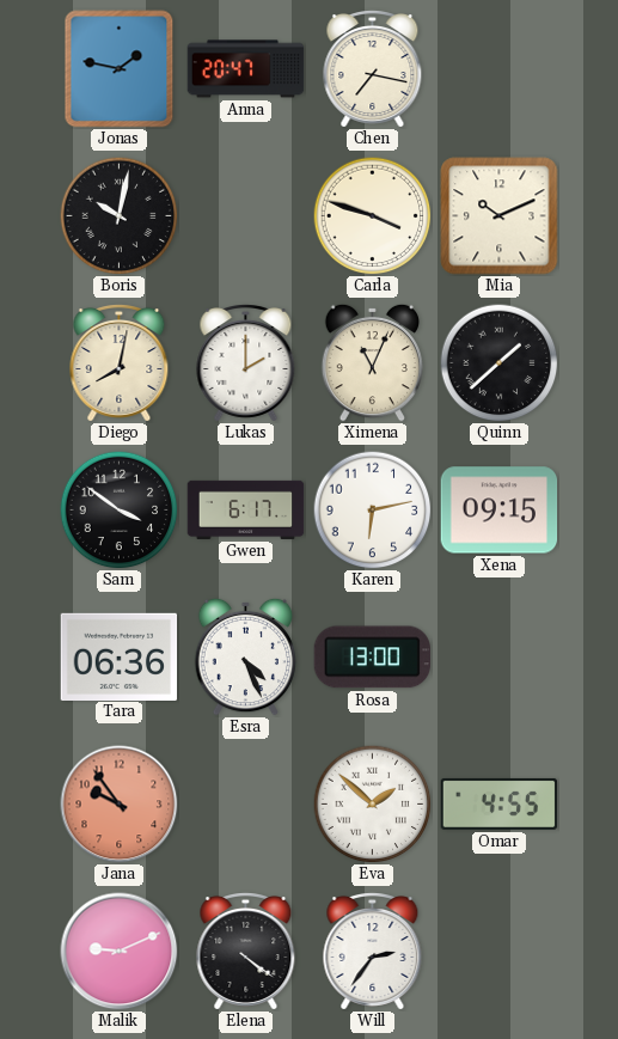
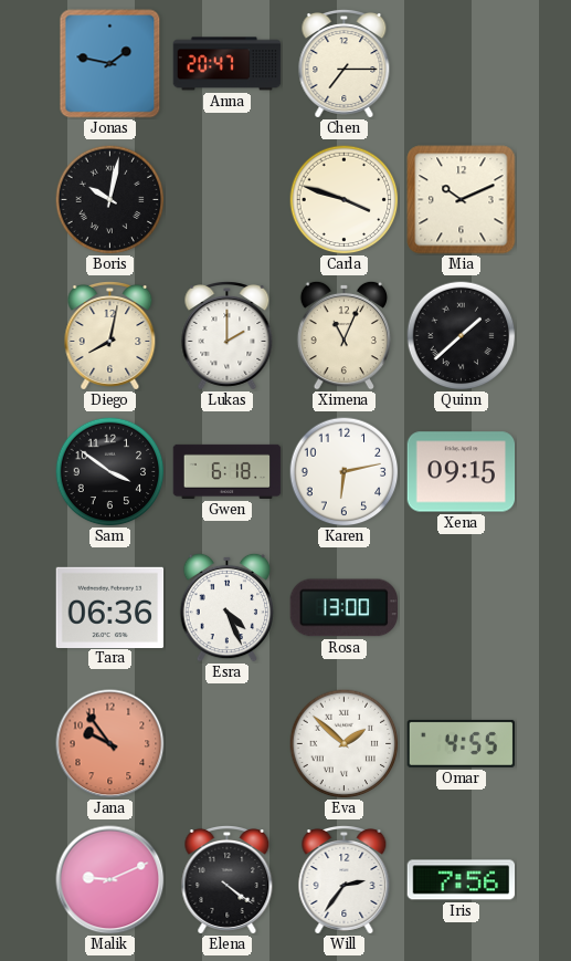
Chen: 7:17 -> 7:15 (345, 64)
Gwen: 6:17 -> 6:18 (228, 471)
Iris: none -> 7:56 (462, 880)
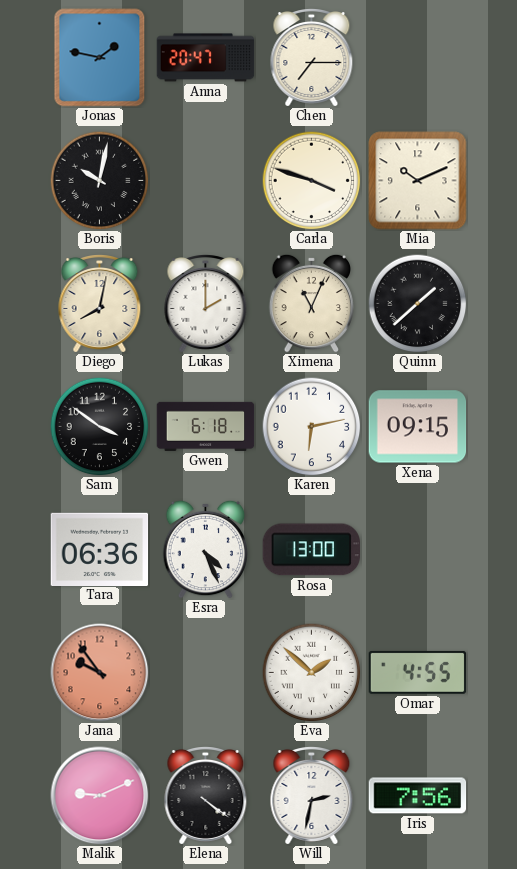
Will: 2:36 -> 2:32 (312, 796)
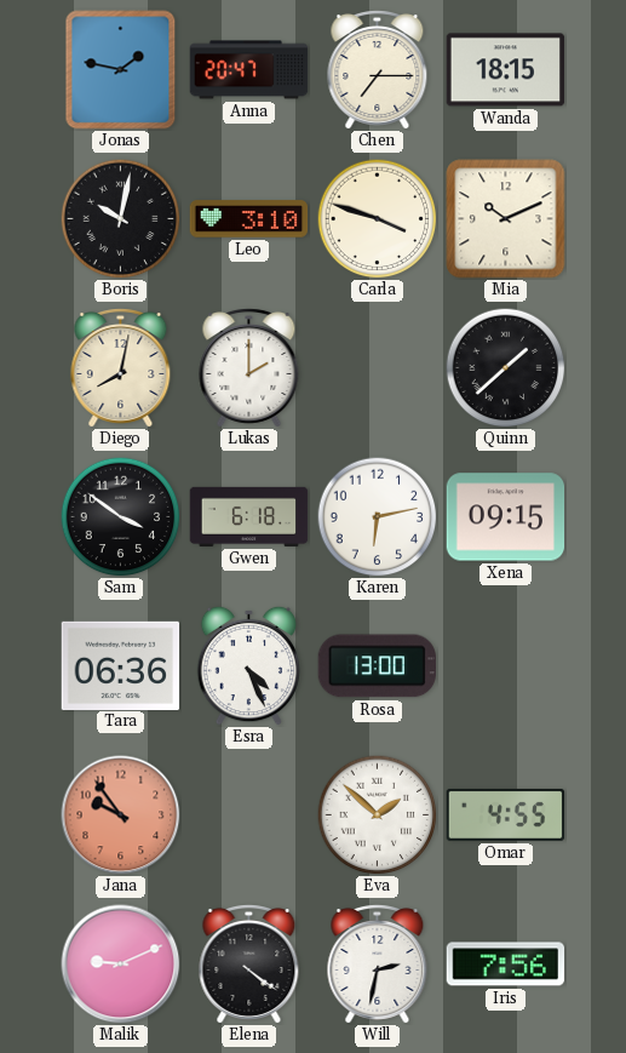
Wanda: none -> 18:15 (506, 70)
Leo: none -> 3:10 (249, 219)
Ximena: 11:04 -> none (312, 303)
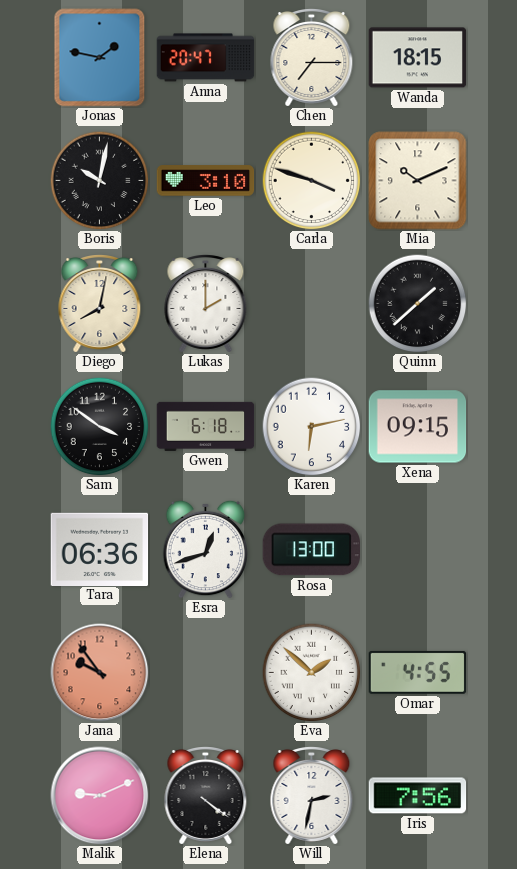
Esra: 4:26 -> 12:42 (206, 549)
